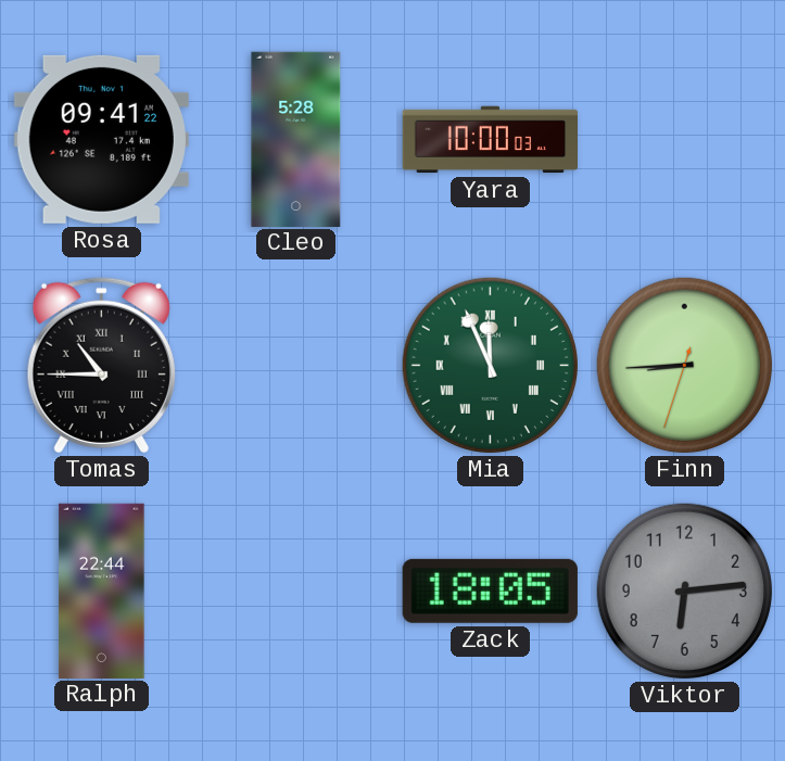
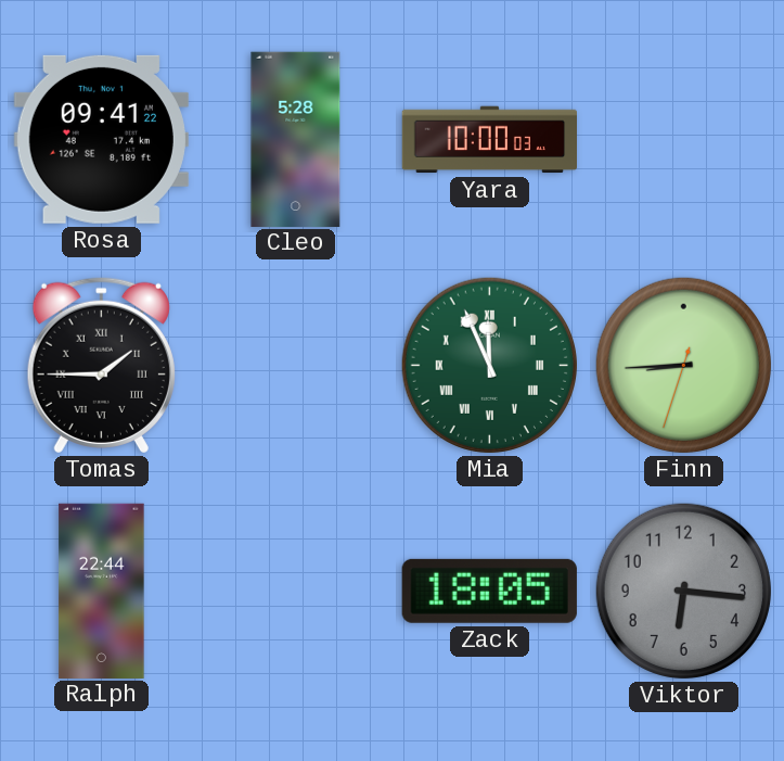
Tomas: 10:45 -> 1:45 (101, 365)
Viktor: 6:14 -> 6:16 (683, 591)
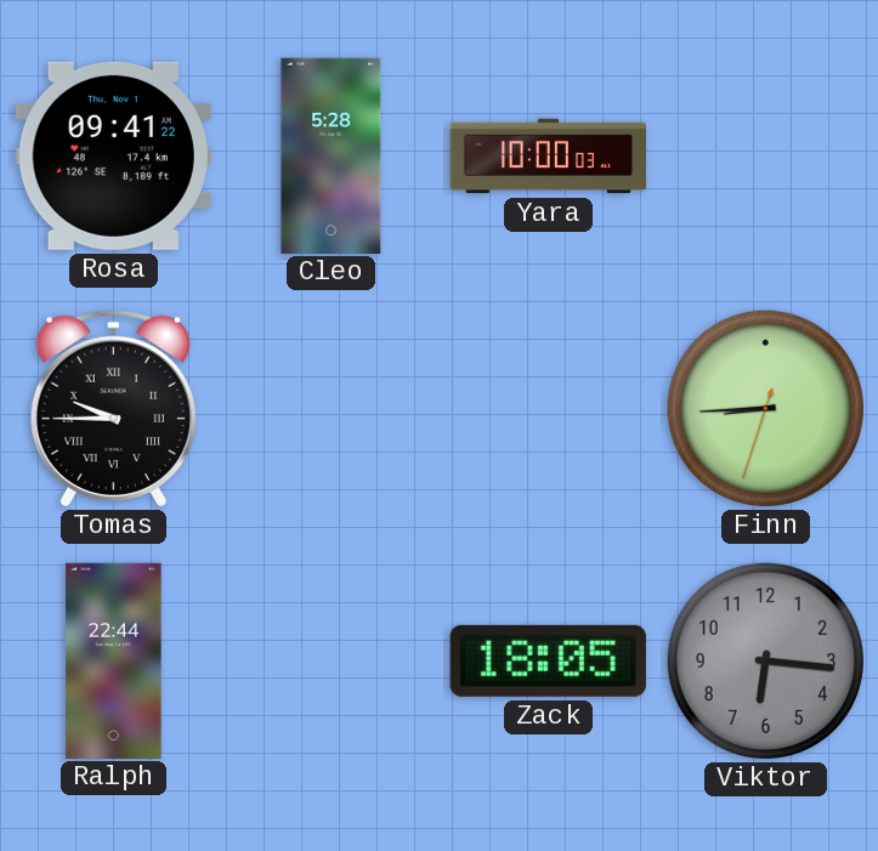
Tomas: 1:45 -> 9:45 (113, 408)
Mia: 11:56 -> none (489, 365)
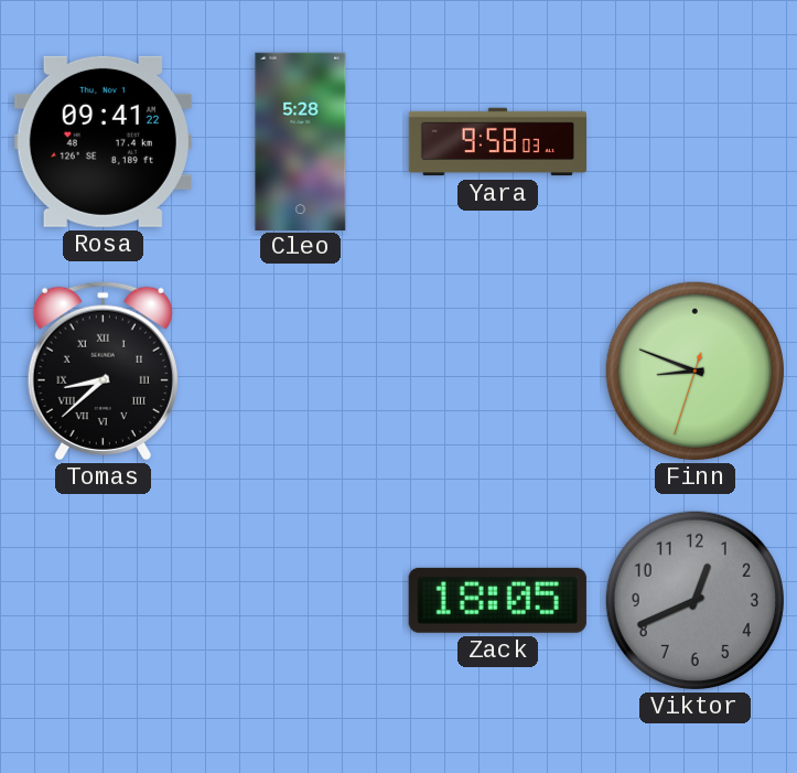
Yara: 10:00 -> 9:58 (497, 142)
Tomas: 9:45 -> 8:38 (103, 371)
Finn: 8:44 -> 8:48 (694, 371)
Ralph: 22:44 -> none (114, 660)
Viktor: 6:16 -> 12:41 (694, 600)
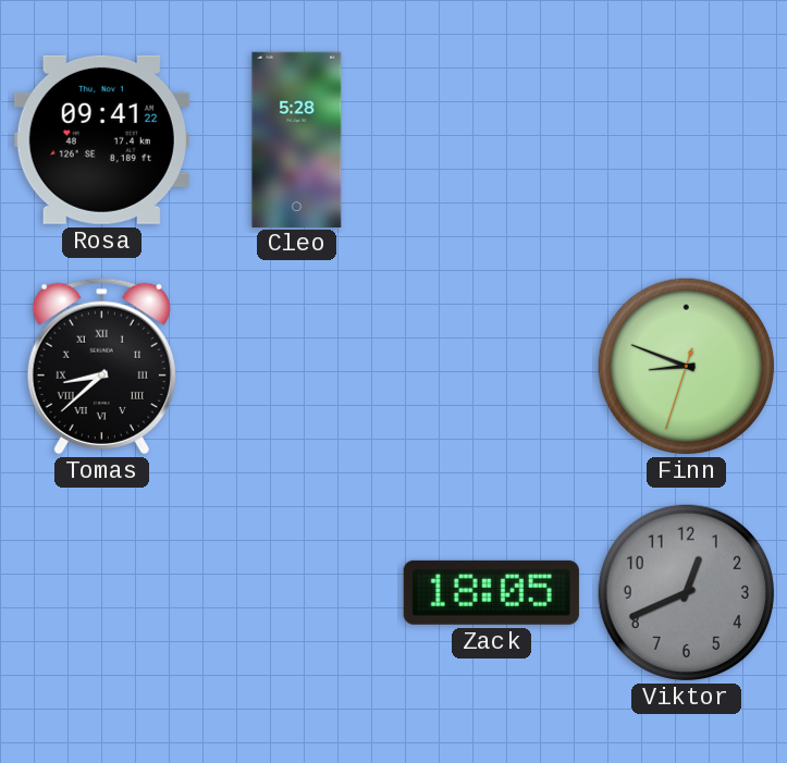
Yara: 9:58 -> none (497, 142)
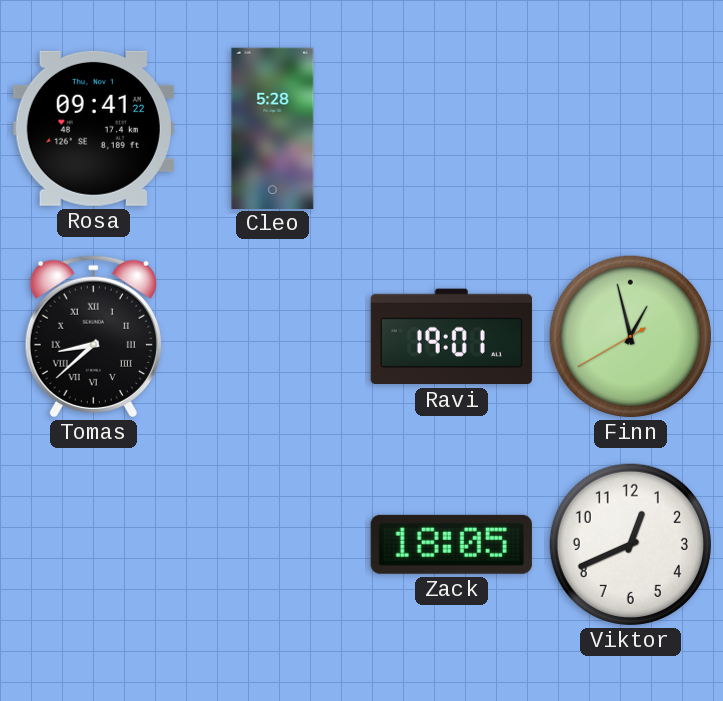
Ravi: none -> 19:01 (451, 337)
Finn: 8:48 -> 12:57 (630, 336)
Viktor dial: grey -> white (630, 544)
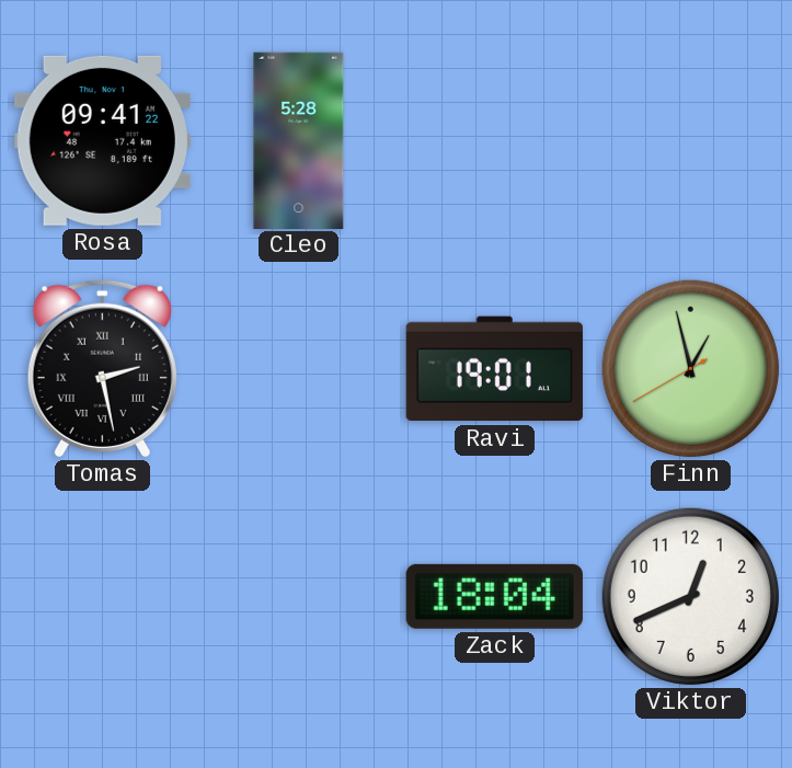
Tomas: 8:38 -> 2:28 (102, 368)
Zack: 18:05 -> 18:04 (494, 596)
